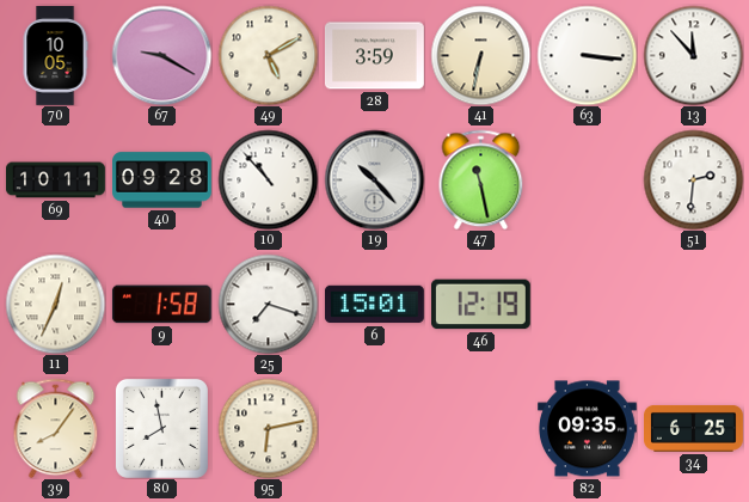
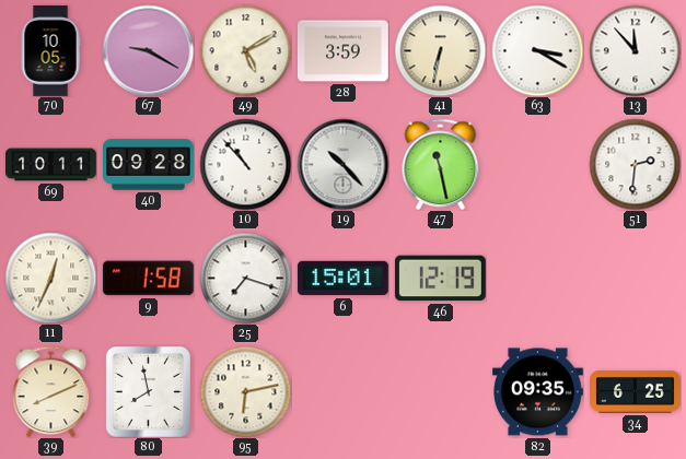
63: 3:16 -> 3:20 (537, 50)
39: 8:06 -> 8:11 (51, 391)
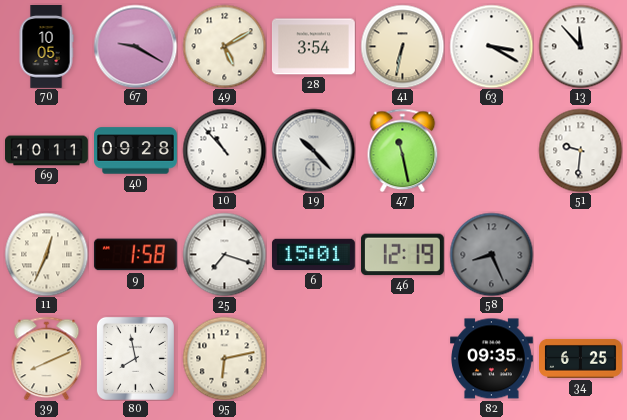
28: 3:59 -> 3:54 (313, 47)
51: 2:31 -> 9:31 (580, 150)
58: none -> 8:26 (491, 254)
